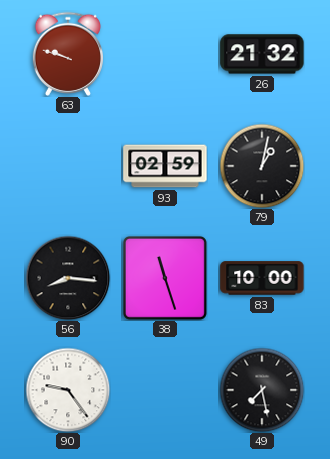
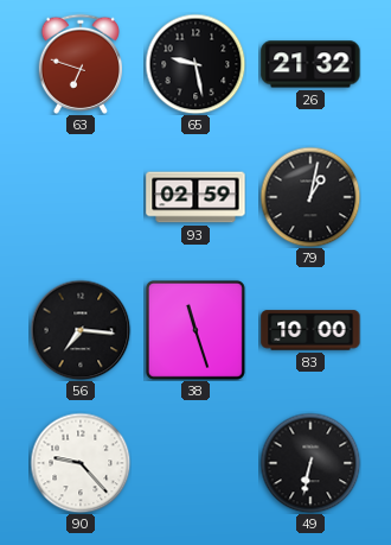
63: 9:48 -> 6:48 (79, 64)
65: none -> 9:28 (195, 64)
56: 8:16 -> 7:16 (81, 330)
90: 9:24 -> 9:23 (81, 463)
49: 7:28 -> 6:32 (310, 463)
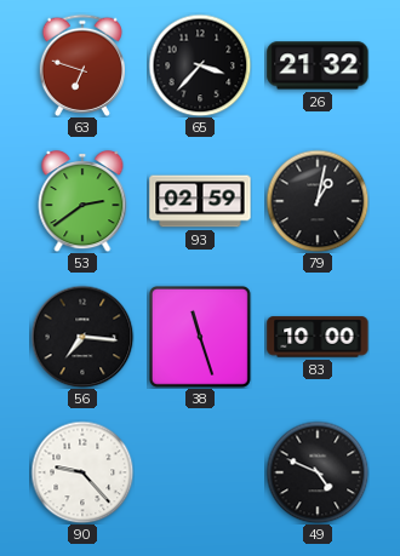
65: 9:28 -> 3:37 (200, 65)
53: none -> 2:39 (82, 201)
49: 6:32 -> 4:49 (318, 472)
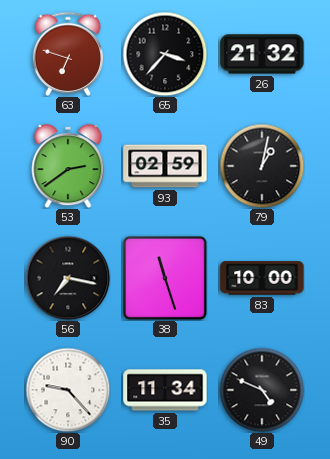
56: 7:16 -> 7:17 (68, 278)
35: none -> 11:34 (165, 390)
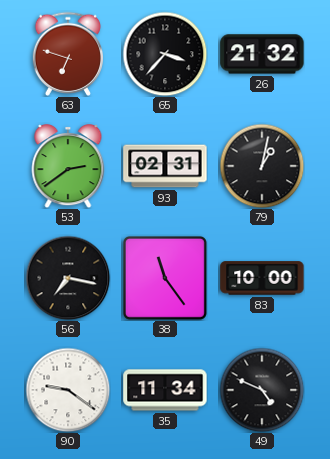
93: 02:59 -> 02:31 (165, 166)
38: 11:27 -> 11:24 (165, 278)
90: 9:23 -> 9:21 (68, 390)
